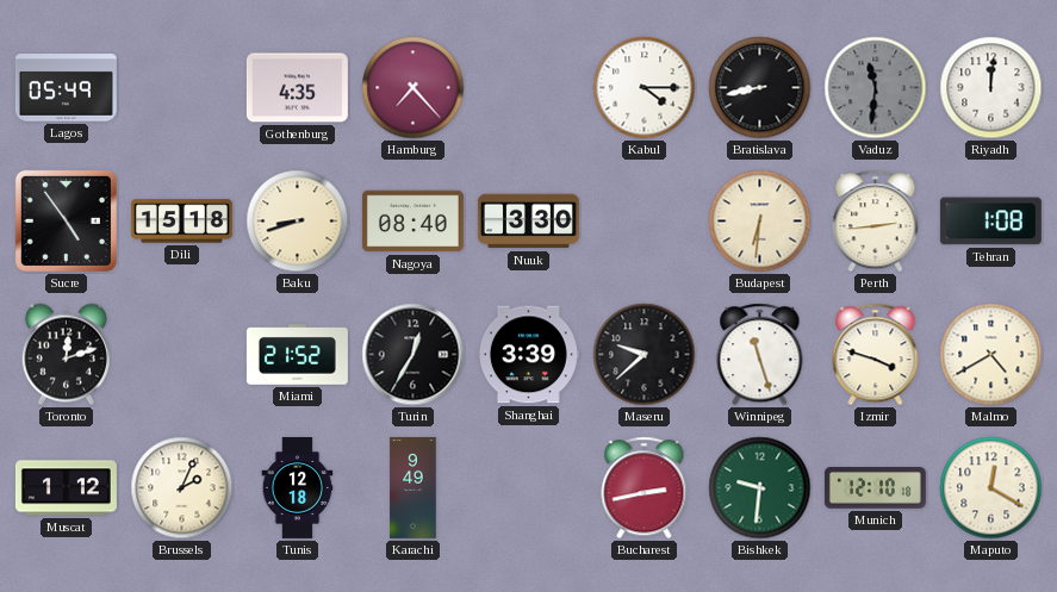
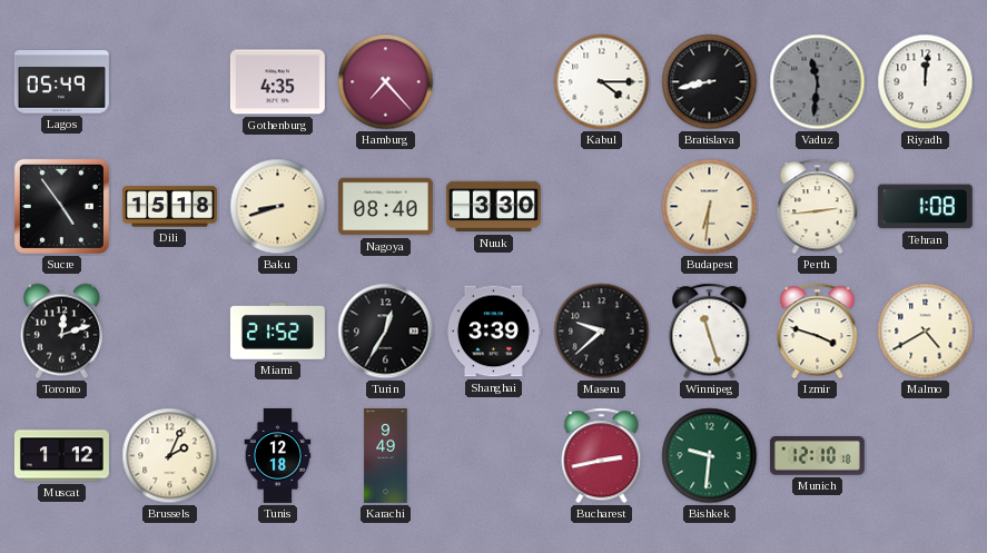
Maputo: 12:20 -> none (991, 488)
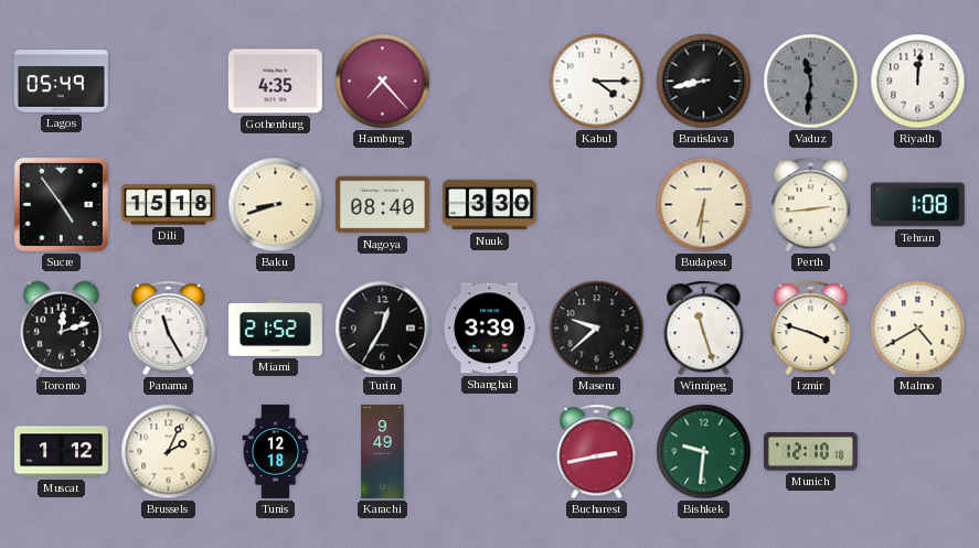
Panama: none -> 11:25 (169, 329)
